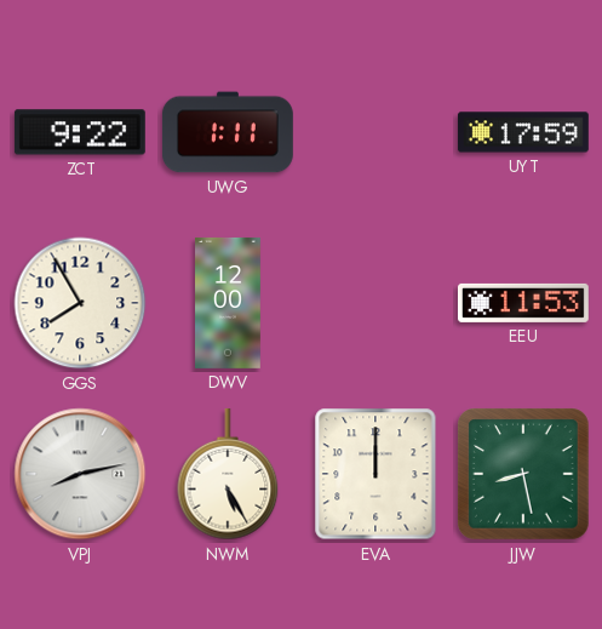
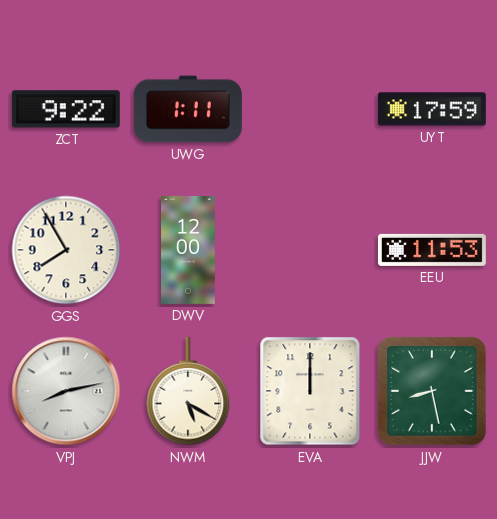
NWM: 5:25 -> 5:20 (188, 391)
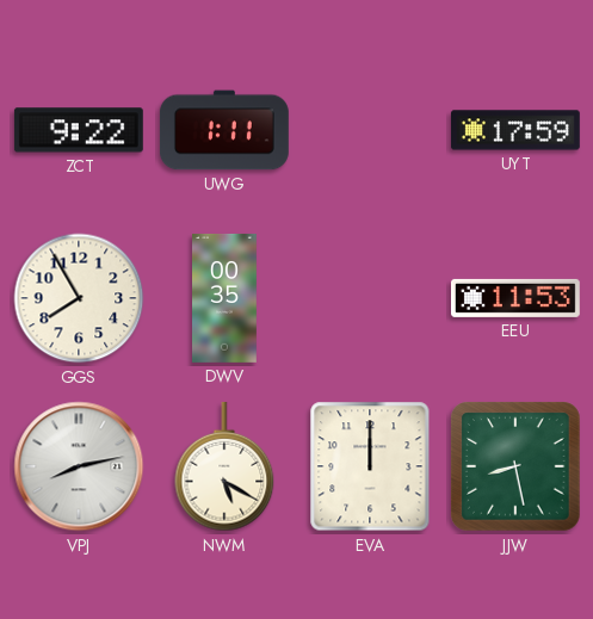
DWV: 12:00 -> 00:35 (226, 298)
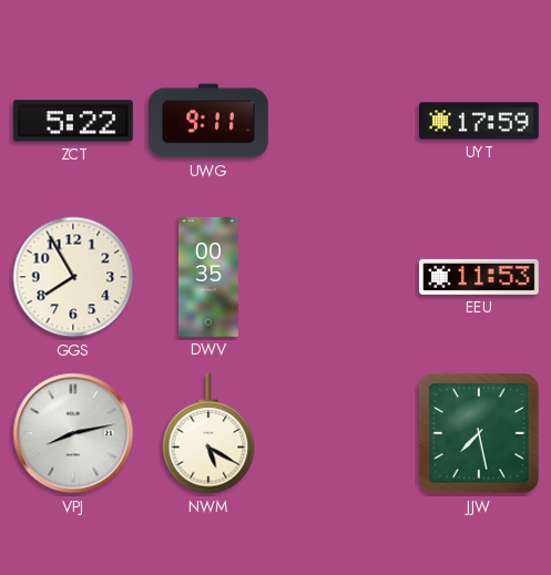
ZCT: 9:22 -> 5:22 (73, 121)
UWG: 1:11 -> 9:11 (208, 121)
EVA: 12:00 -> none (370, 466)
JJW: 8:28 -> 7:28 (479, 433)
